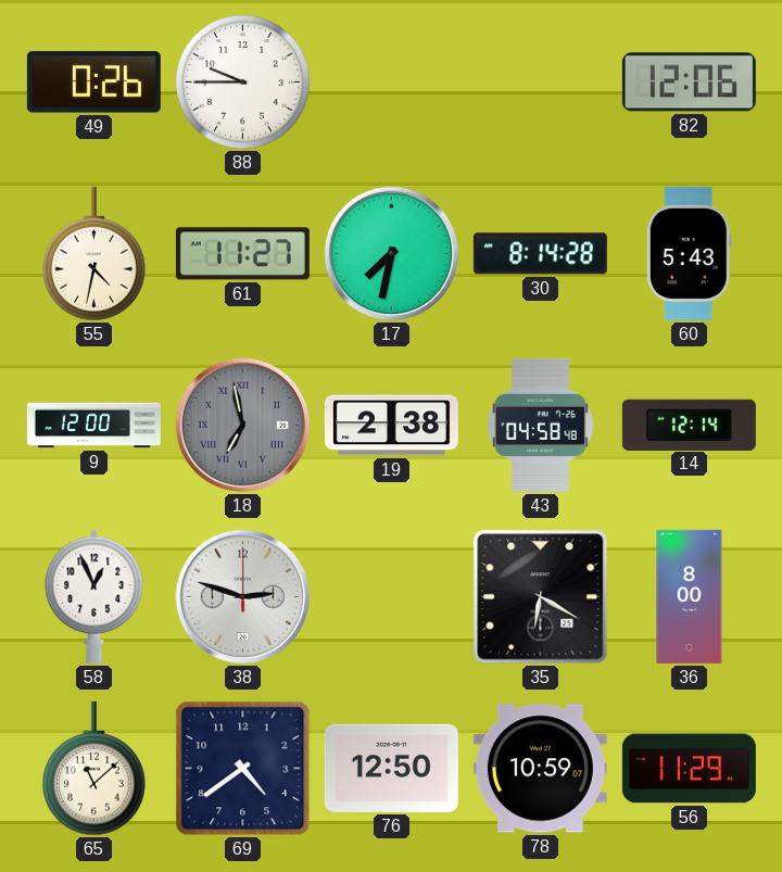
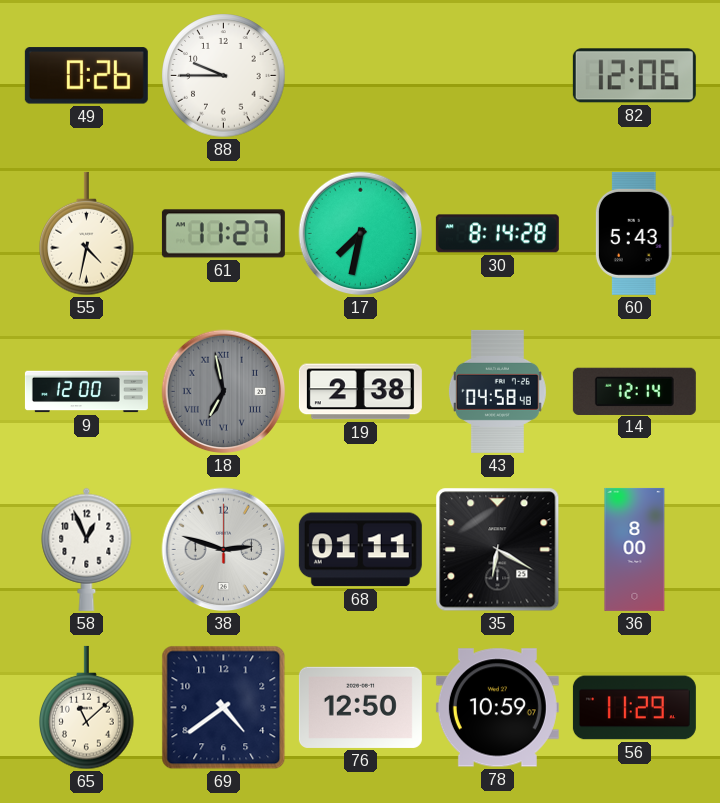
68: none -> 01:11 (360, 550)
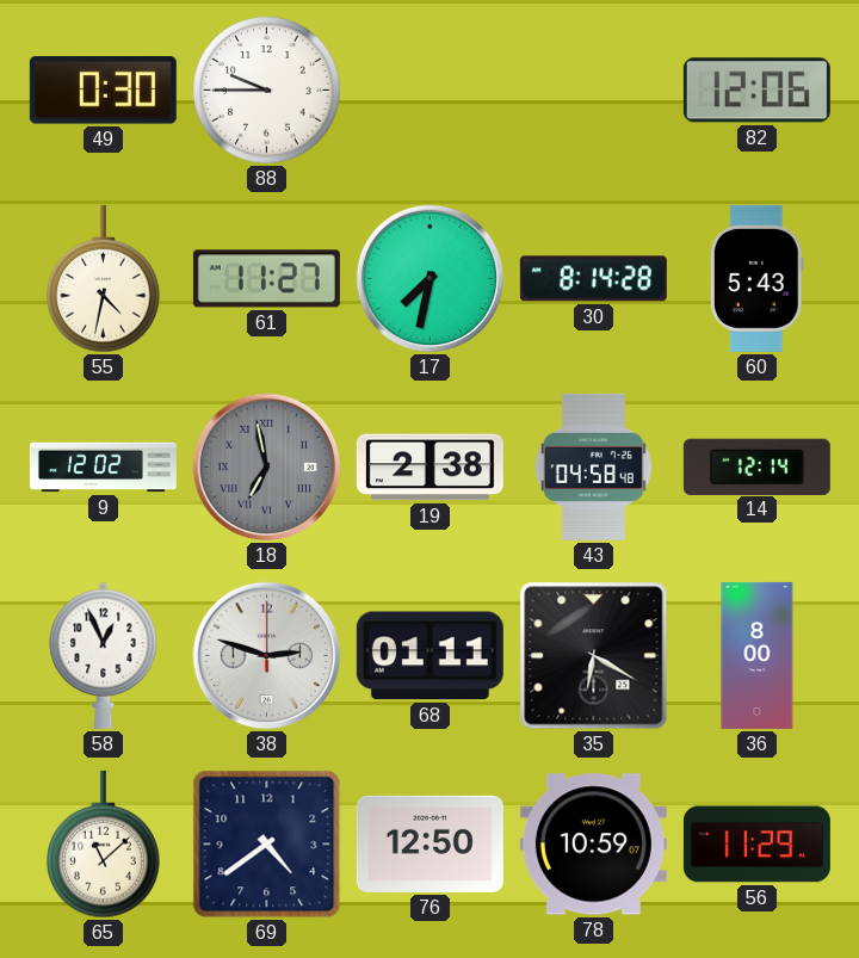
49: 0:26 -> 0:30 (103, 91)
9: 12:00 -> 12:02 (103, 468)
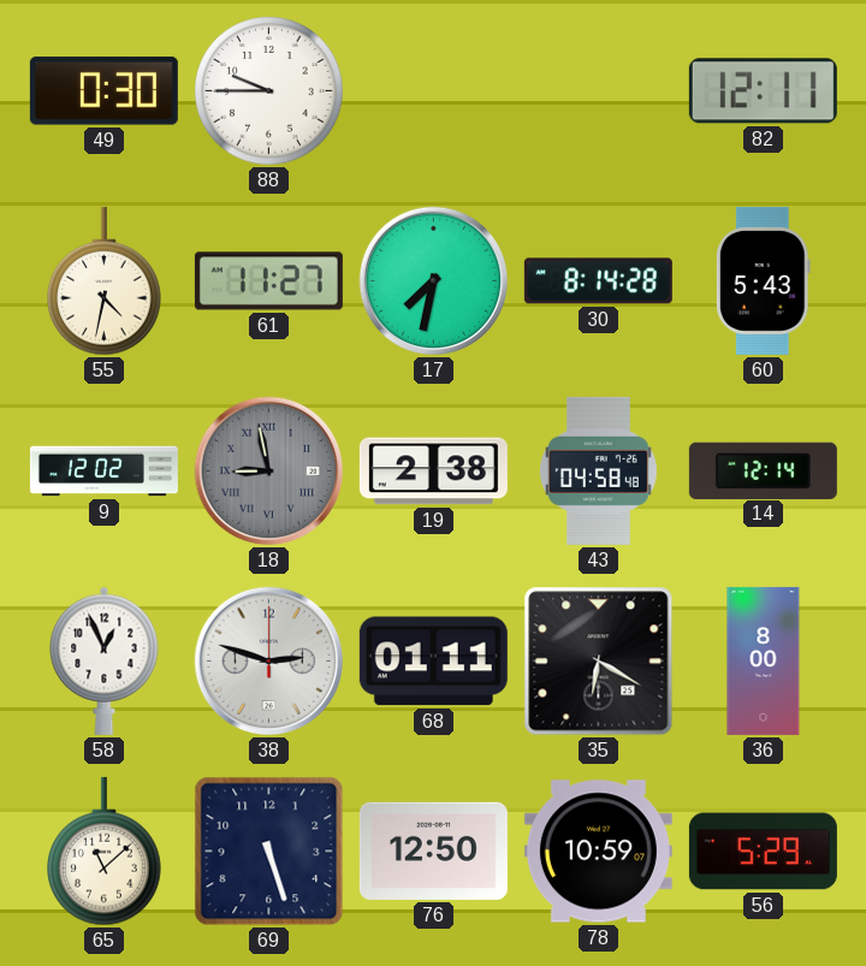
82: 12:06 -> 12:11 (763, 91)
18: 6:58 -> 8:58 (269, 472)
69: 4:39 -> 5:27 (269, 852)
56: 11:29 -> 5:29 (763, 852)
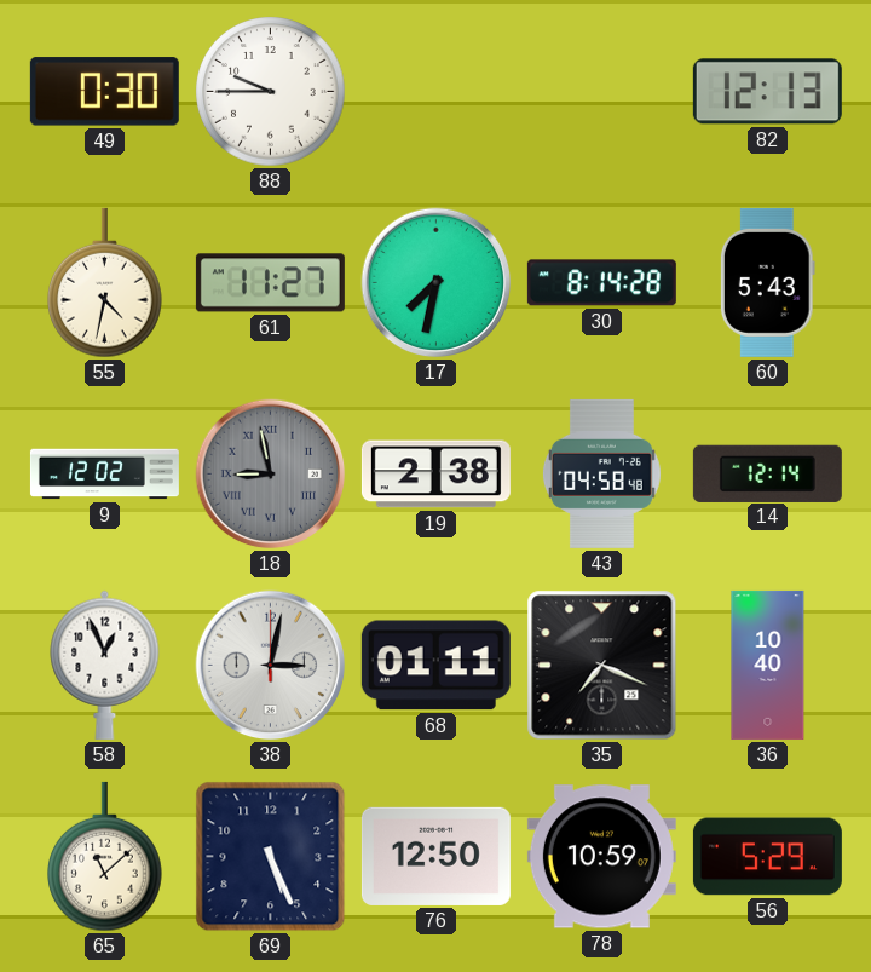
82: 12:11 -> 12:13 (767, 92)
38: 2:48 -> 3:02 (271, 666)
35: 6:20 -> 7:19 (602, 666)
36: 8:00 -> 10:40 (768, 665)
69: 5:27 -> 5:26 (271, 857)
